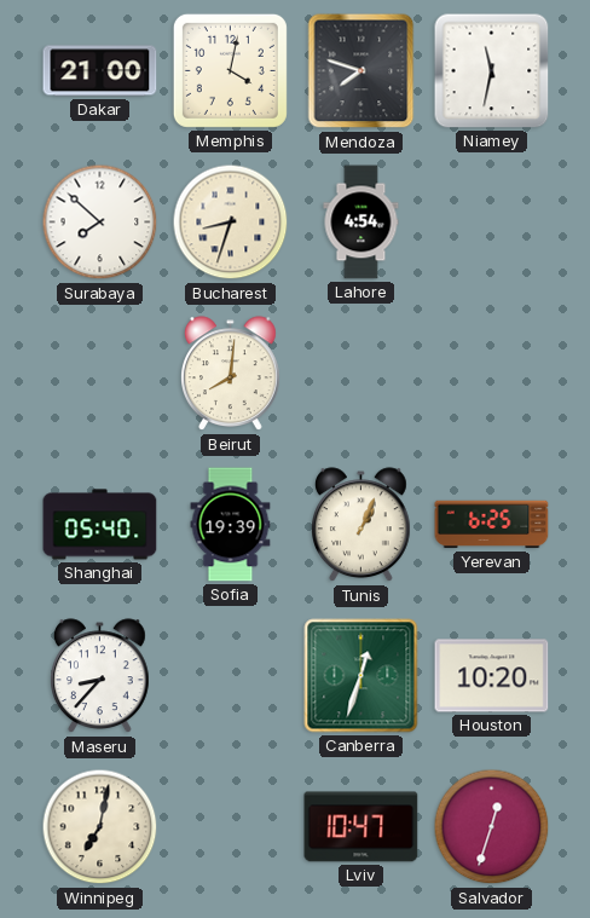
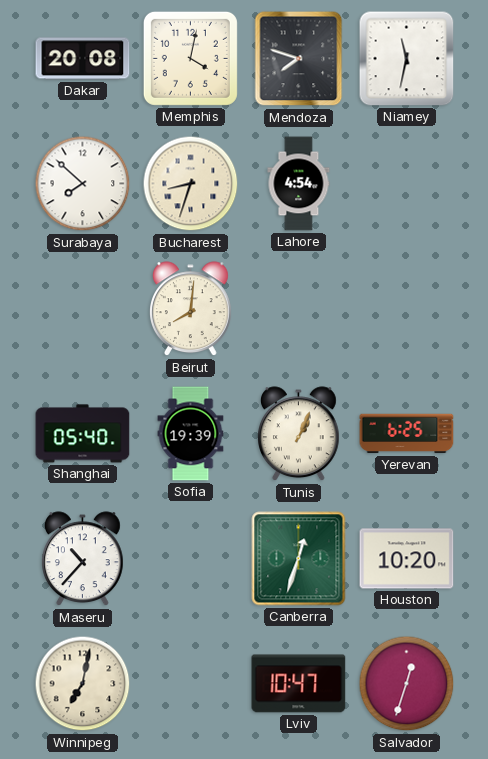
Dakar: 21:00 -> 20:08 (83, 59)
Maseru: 8:37 -> 10:37 (83, 559)
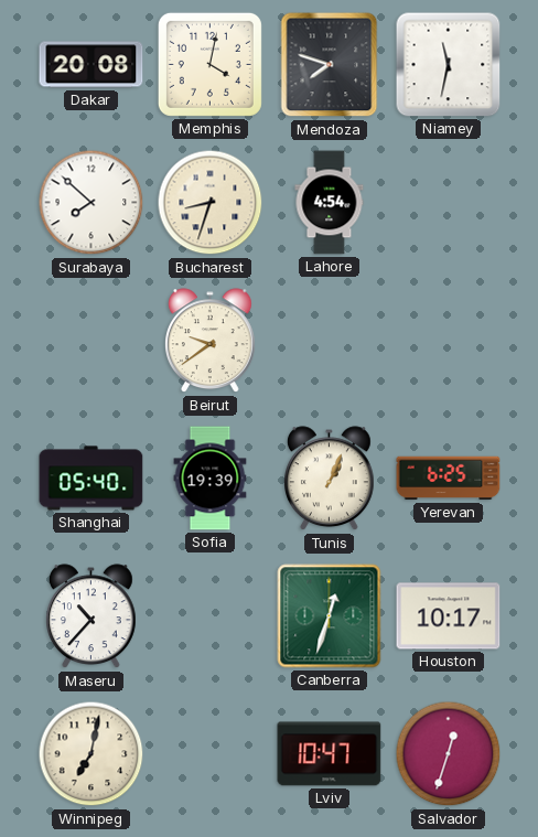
Beirut: 8:01 -> 9:39 (211, 341)
Houston: 10:20 -> 10:17 (449, 616)
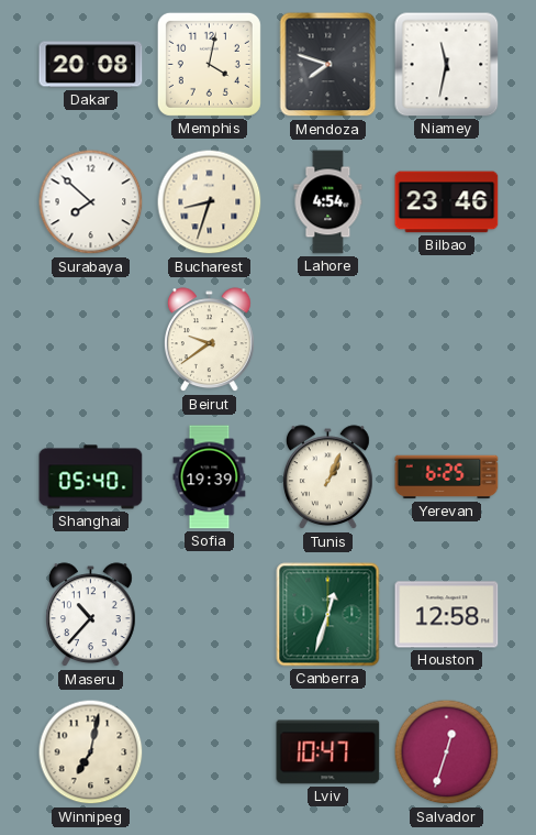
Bilbao: none -> 23:46 (447, 202)
Houston: 10:17 -> 12:58 (447, 615)
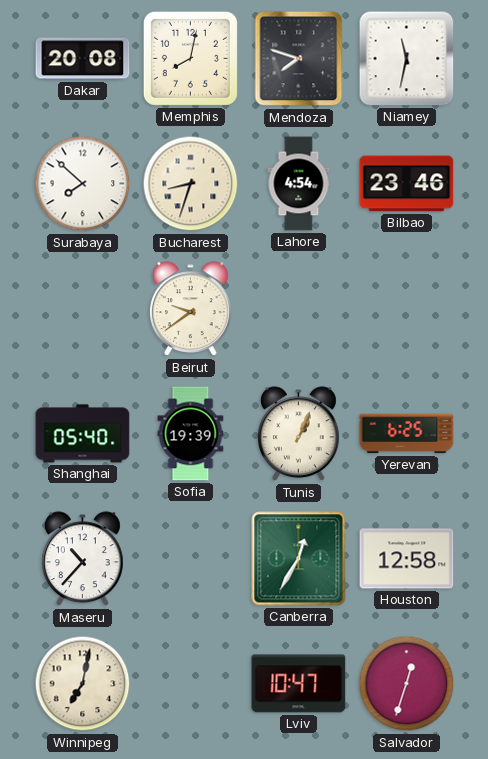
Memphis: 4:02 -> 8:02 (190, 58)
Canberra: 12:33 -> 12:35 (299, 559)
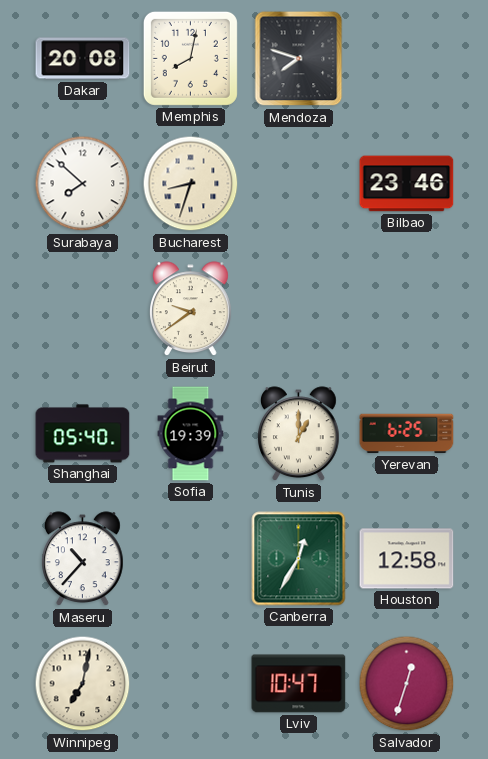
Niamey: 11:32 -> none (407, 59)
Lahore: 4:54 -> none (299, 184)
Tunis: 1:04 -> 1:00 (299, 434)
